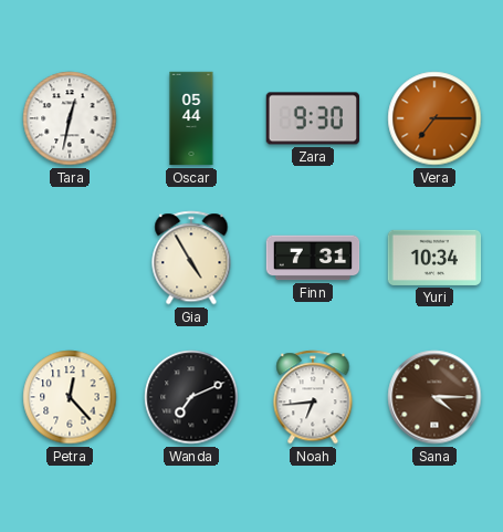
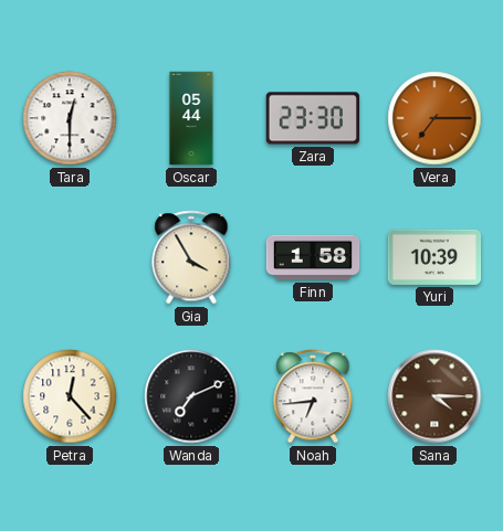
Tara: 12:32 -> 12:30 (70, 118)
Zara: 9:30 -> 23:30 (313, 118)
Gia: 4:55 -> 3:55 (191, 257)
Finn: 7:31 -> 1:58 (313, 257)
Yuri: 10:34 -> 10:39 (434, 257)
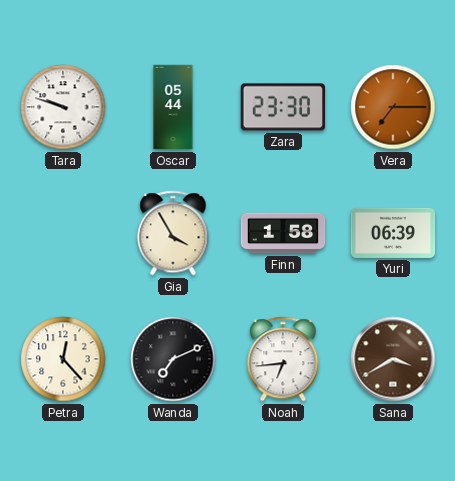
Tara: 12:30 -> 9:48 (63, 107)
Yuri: 10:39 -> 06:39 (393, 233)
Sana: 4:15 -> 3:40 (393, 359)
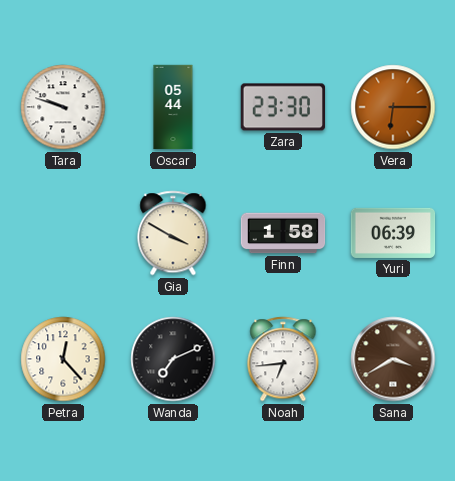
Vera: 7:15 -> 6:15 (393, 107)
Gia: 3:55 -> 3:50 (173, 233)
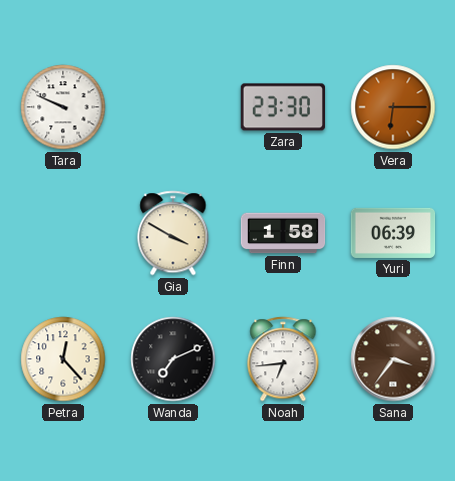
Tara: 9:48 -> 9:49 (63, 107)
Oscar: 05:44 -> none (173, 107)
Sana: 3:40 -> 3:36 (393, 359)
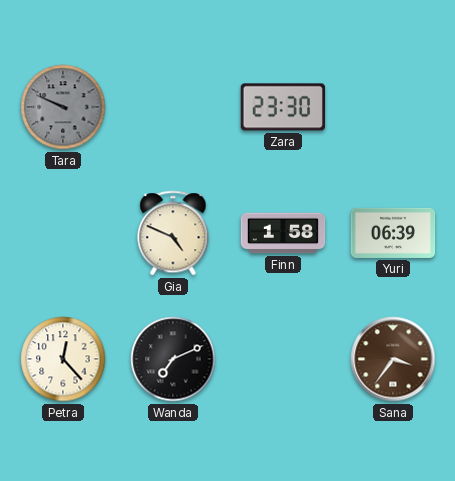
Tara dial: white -> grey (63, 107)
Vera: 6:15 -> none (393, 107)
Gia: 3:50 -> 4:49 (173, 233)
Noah: 6:44 -> none (283, 359)
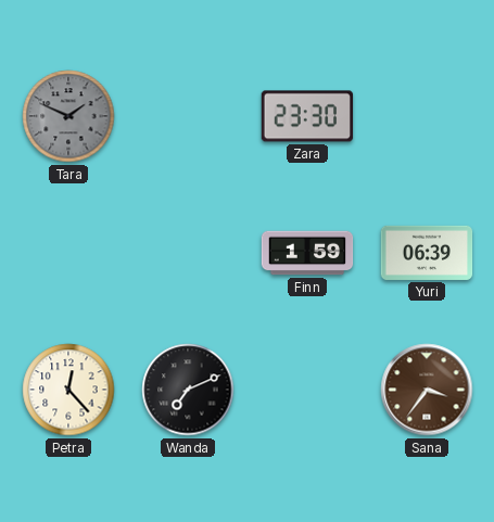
Tara: 9:49 -> 1:49 (68, 116)
Gia: 4:49 -> none (173, 233)
Finn: 1:58 -> 1:59 (307, 253)
